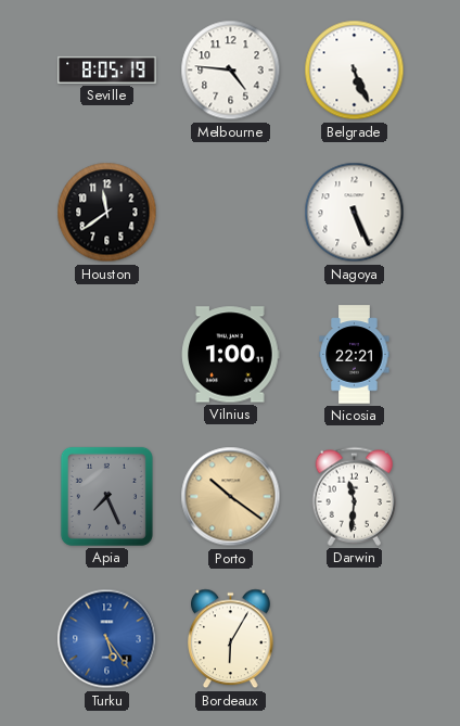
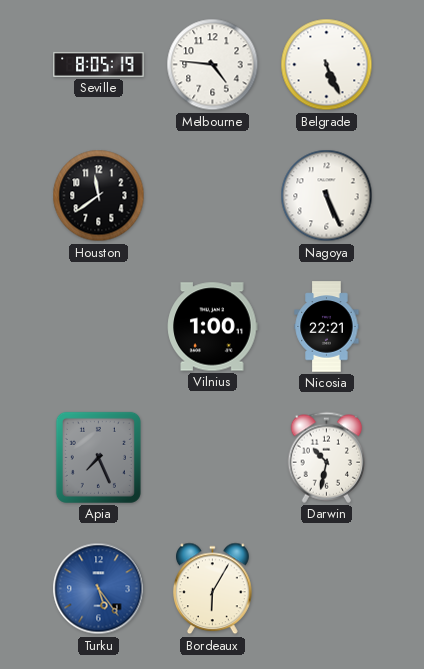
Porto: 10:21 -> none (231, 497)
Darwin: 11:31 -> 10:32 (327, 457)
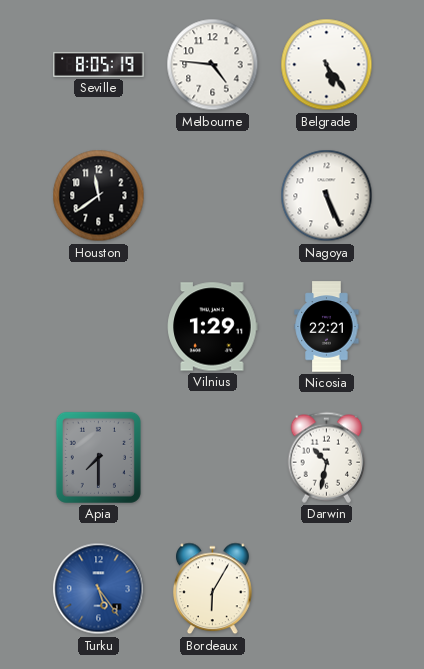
Belgrade: 5:26 -> 5:24 (327, 65)
Vilnius: 1:00 -> 1:29 (213, 327)
Apia: 7:26 -> 7:30 (98, 457)
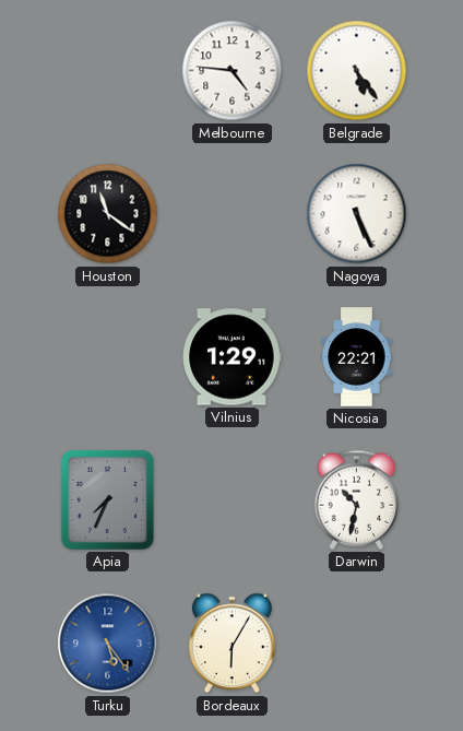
Seville: 8:05 -> none (99, 64)
Houston: 11:39 -> 11:21 (108, 214)
Apia: 7:30 -> 7:34 (107, 499)
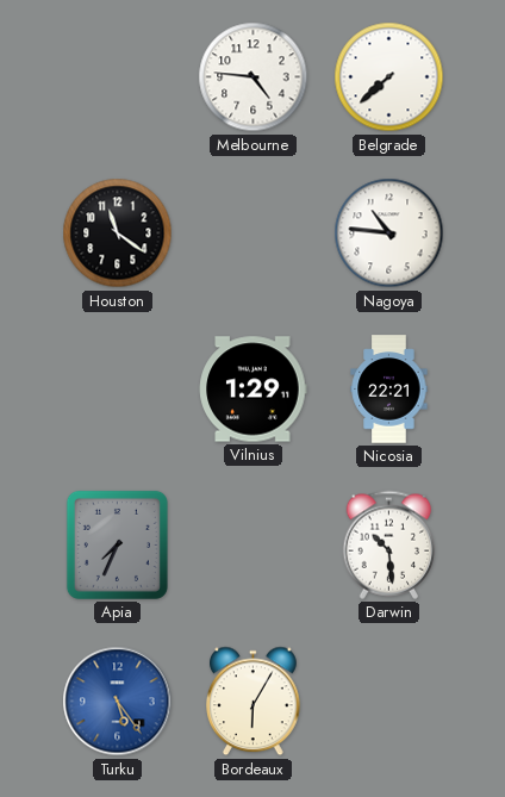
Belgrade: 5:24 -> 7:38 (389, 77)
Nagoya: 5:26 -> 10:46 (389, 234)
Darwin: 10:32 -> 10:29 (389, 544)
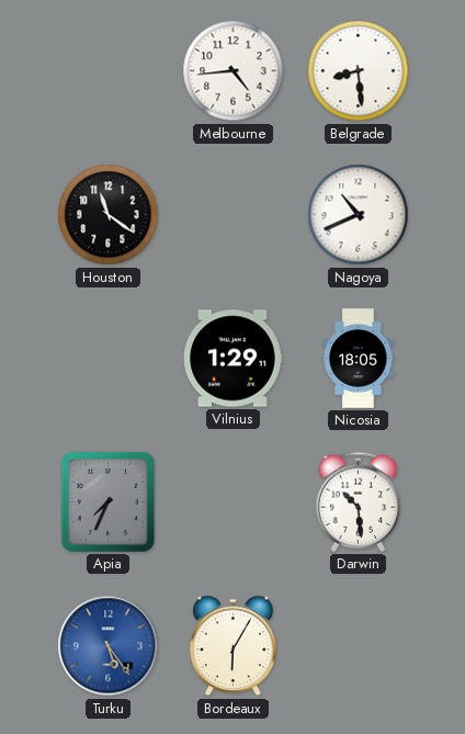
Melbourne: 4:46 -> 4:44 (234, 71)
Belgrade: 7:38 -> 8:29 (359, 71)
Nagoya: 10:46 -> 10:41 (359, 215)
Nicosia: 22:21 -> 18:05 (359, 359)
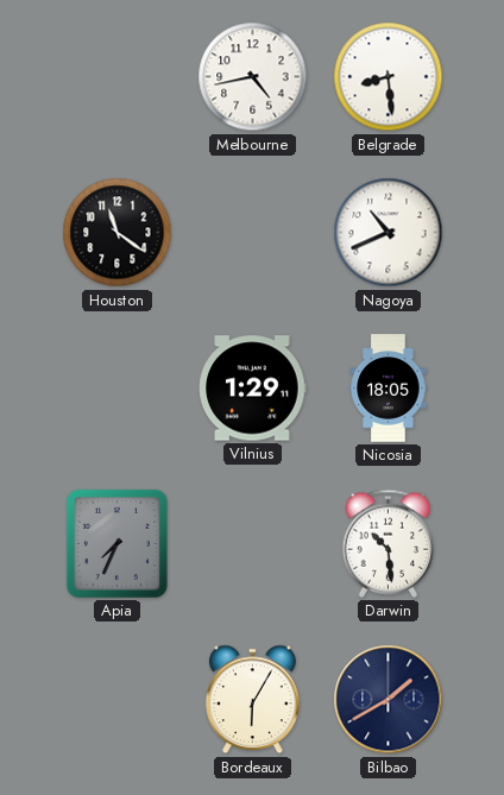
Melbourne: 4:44 -> 4:43 (253, 77)
Turku: 5:24 -> none (109, 646)
Bilbao: none -> 1:40 (389, 700)
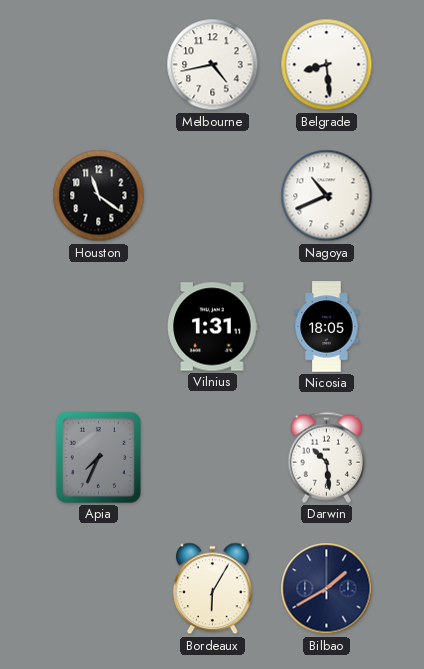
Vilnius: 1:29 -> 1:31 (213, 327)
